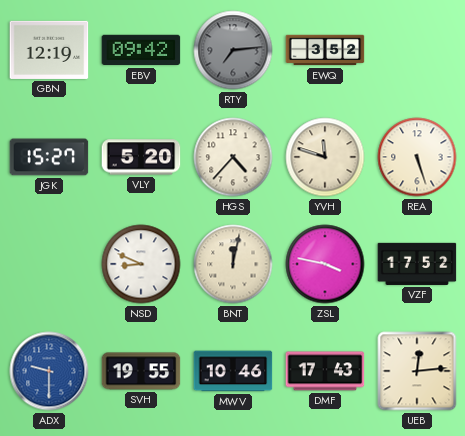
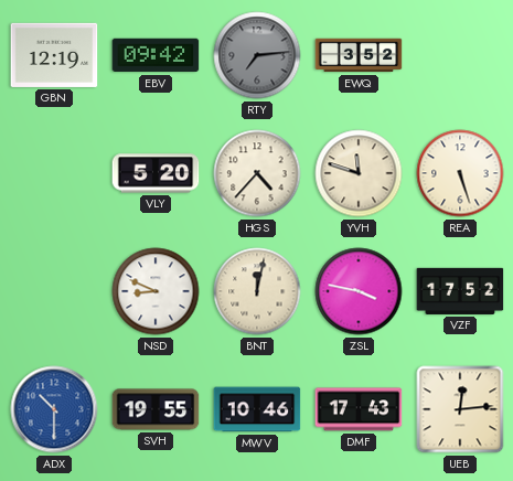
JGK: 15:27 -> none (49, 157)
ADX: 9:30 -> 10:30 (54, 409)
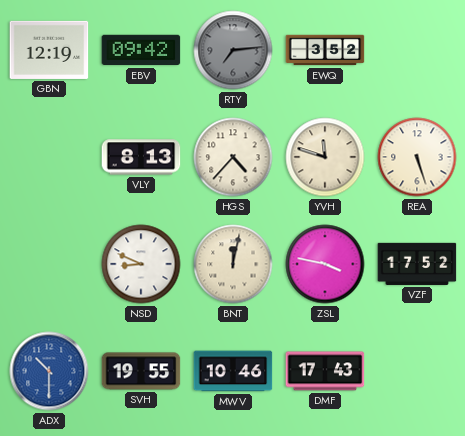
VLY: 5:20 -> 8:13 (141, 157)
UEB: 12:14 -> none (460, 409)
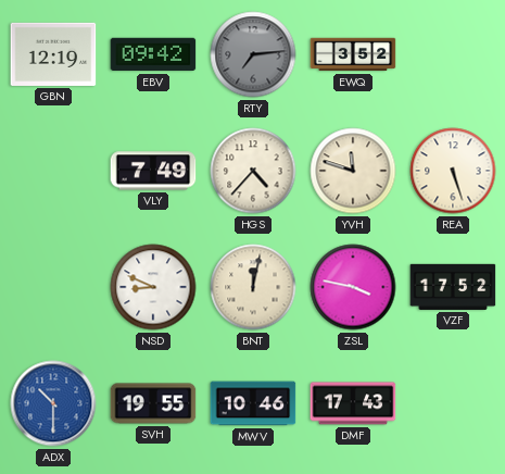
VLY: 8:13 -> 7:49 (153, 171)
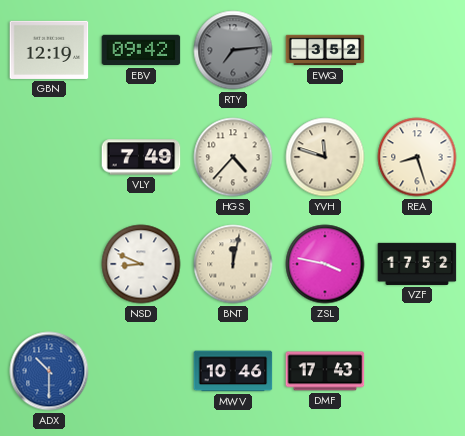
REA: 5:27 -> 8:27 (417, 157)
SVH: 19:55 -> none (153, 403)
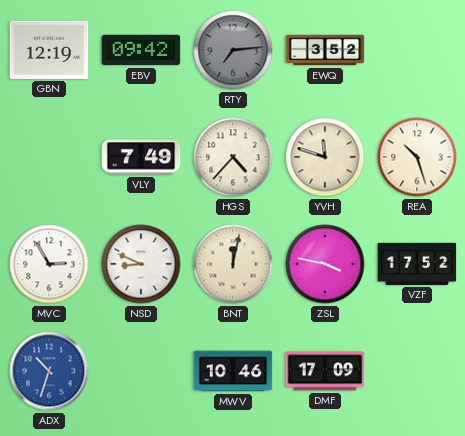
REA: 8:27 -> 10:27 (417, 157)
MVC: none -> 2:55 (49, 264)
ADX: 10:30 -> 10:33 (49, 371)
DMF: 17:43 -> 17:09 (325, 371)
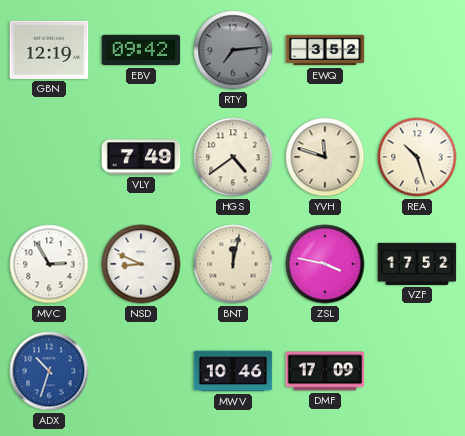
HGS: 4:37 -> 4:39 (233, 157)
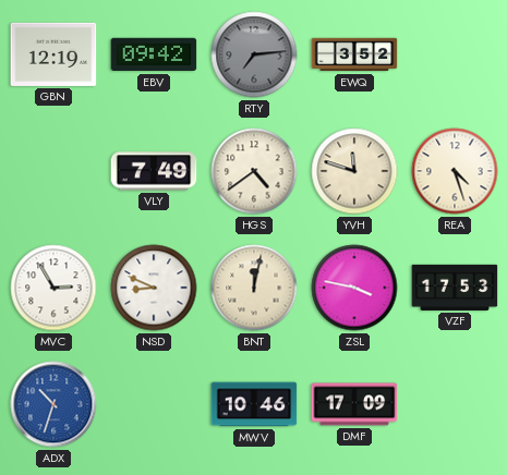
REA: 10:27 -> 4:27 (455, 171)
VZF: 17:52 -> 17:53 (455, 288)
